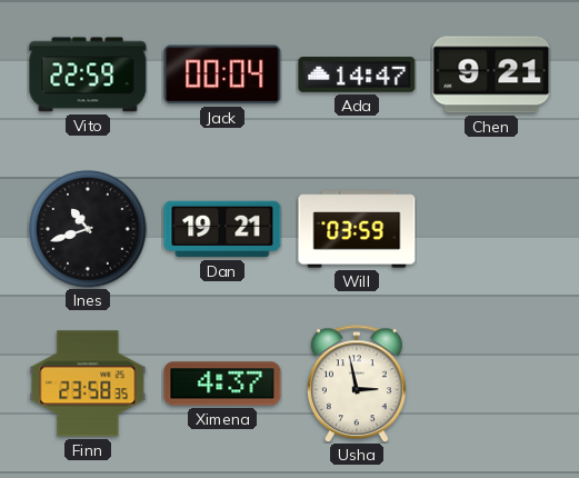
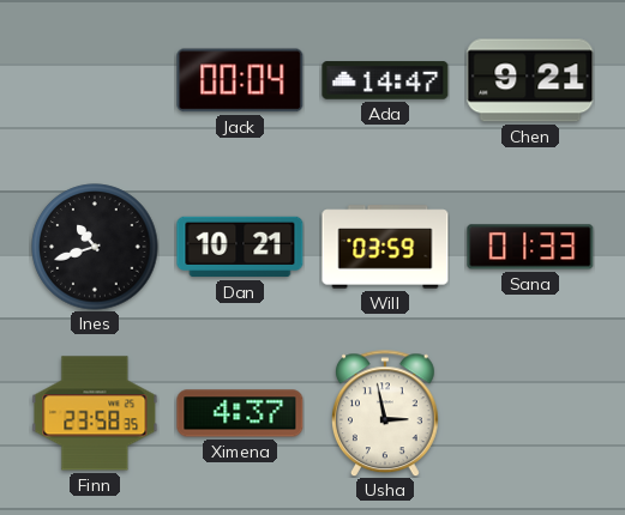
Vito: 22:59 -> none (88, 74)
Dan: 19:21 -> 10:21 (240, 247)
Sana: none -> 01:33 (530, 247)
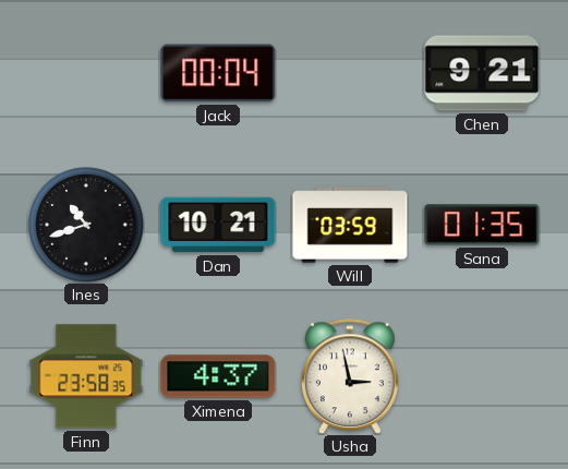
Ada: 14:47 -> none (385, 80)
Sana: 01:33 -> 01:35 (482, 225)
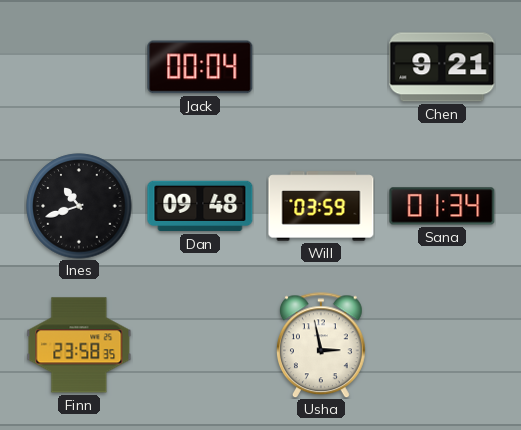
Dan: 10:21 -> 09:48 (200, 206)
Sana: 01:35 -> 01:34 (442, 206)
Ximena: 4:37 -> none (218, 376)
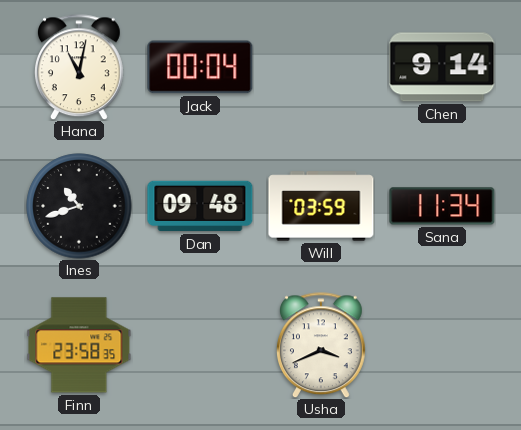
Hana: none -> 11:02 (79, 67)
Chen: 9:21 -> 9:14 (442, 67)
Sana: 01:34 -> 11:34 (442, 206)
Usha: 2:58 -> 3:41 (321, 345)
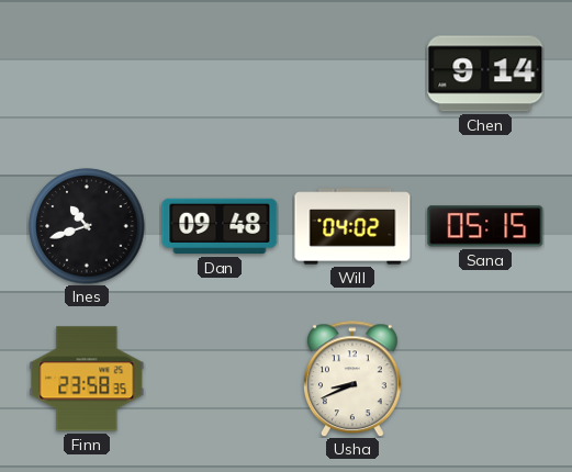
Hana: 11:02 -> none (79, 67)
Jack: 00:04 -> none (200, 67)
Will: 03:59 -> 04:02 (352, 226)
Sana: 11:34 -> 05:15 (485, 226)
Usha: 3:41 -> 8:41 (352, 379)
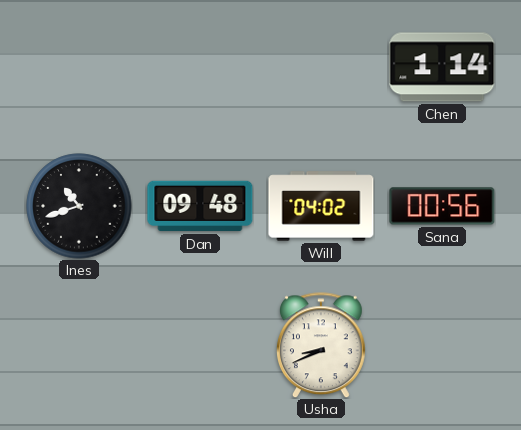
Chen: 9:14 -> 1:14 (442, 67)
Sana: 05:15 -> 00:56 (442, 206)
Finn: 23:58 -> none (87, 379)
